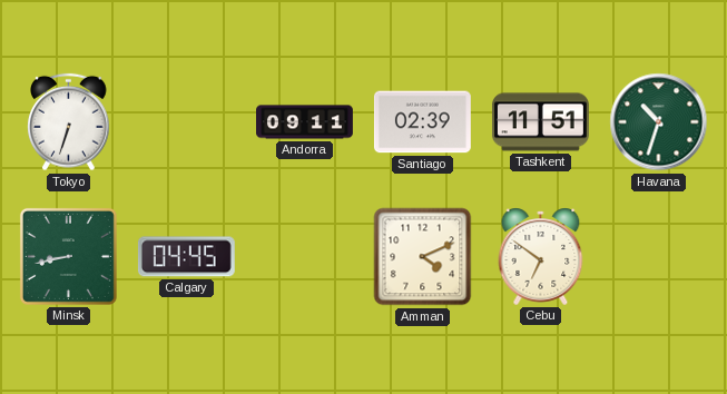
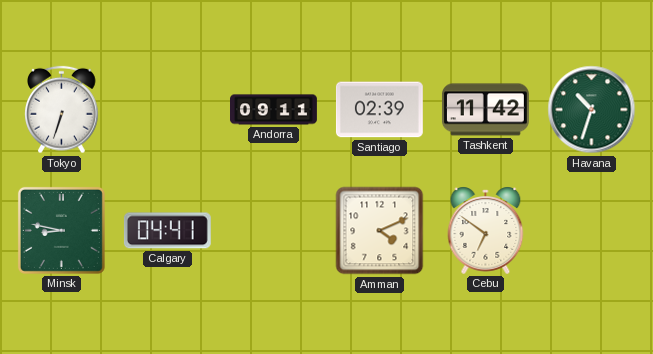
Tashkent: 11:51 -> 11:42 (485, 110)
Minsk: 8:43 -> 8:47 (61, 230)
Calgary: 04:45 -> 04:41 (167, 231)
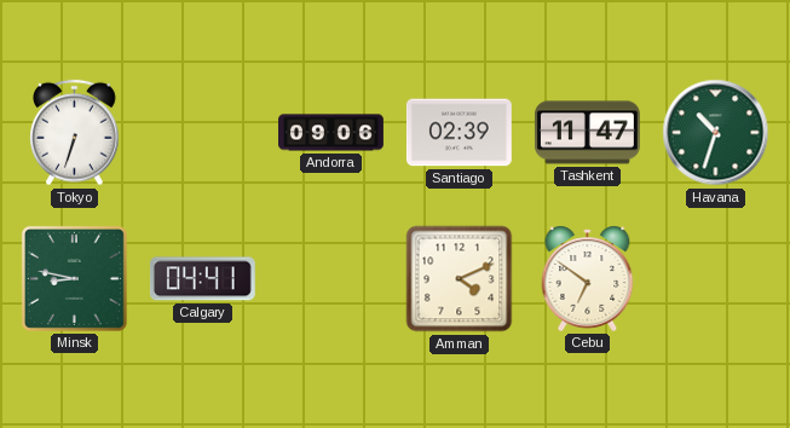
Andorra: 09:11 -> 09:06 (331, 133)
Tashkent: 11:42 -> 11:47 (587, 133)
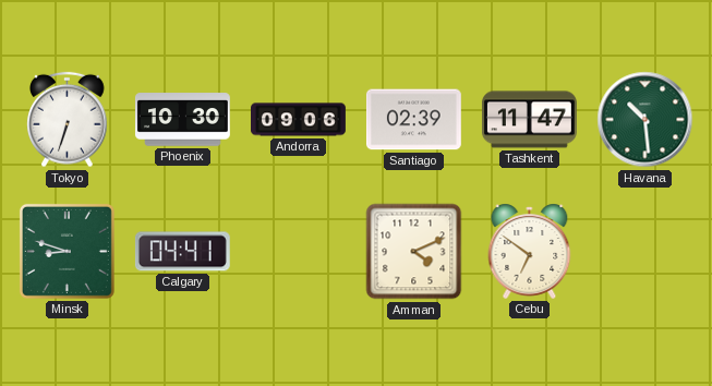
Phoenix: none -> 10:30 (183, 120)
Havana: 10:33 -> 10:29 (645, 120)
Minsk: 8:47 -> 8:48 (67, 251)
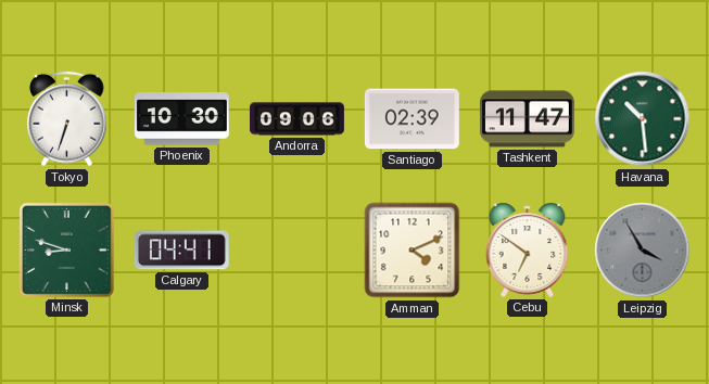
Leipzig: none -> 3:55 (643, 251)
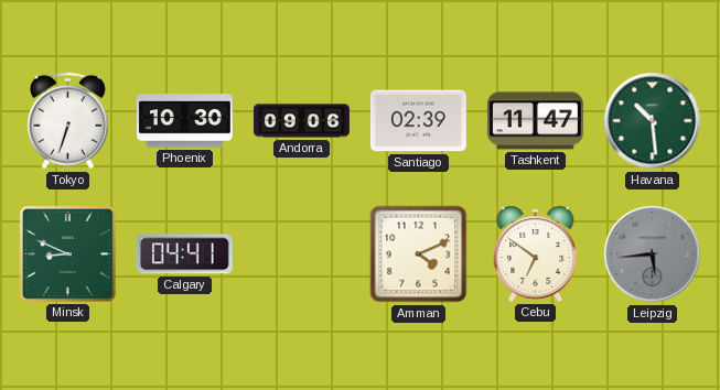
Minsk: 8:48 -> 8:49 (67, 253)
Leipzig: 3:55 -> 5:44 (653, 254)
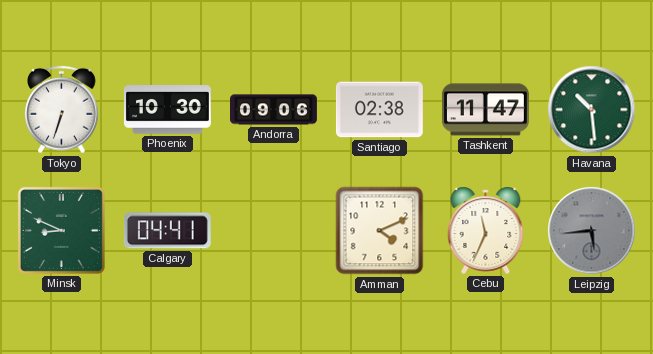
Santiago: 02:39 -> 02:38 (379, 110)
Cebu: 6:51 -> 11:34 (486, 230)
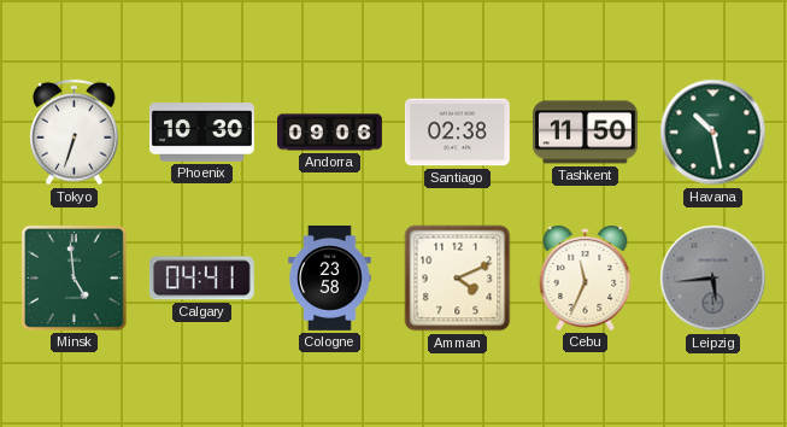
Tashkent: 11:47 -> 11:50 (585, 133)
Havana: 10:29 -> 10:28 (713, 133)
Minsk: 8:49 -> 4:59 (74, 277)
Cologne: none -> 23:58 (330, 279)
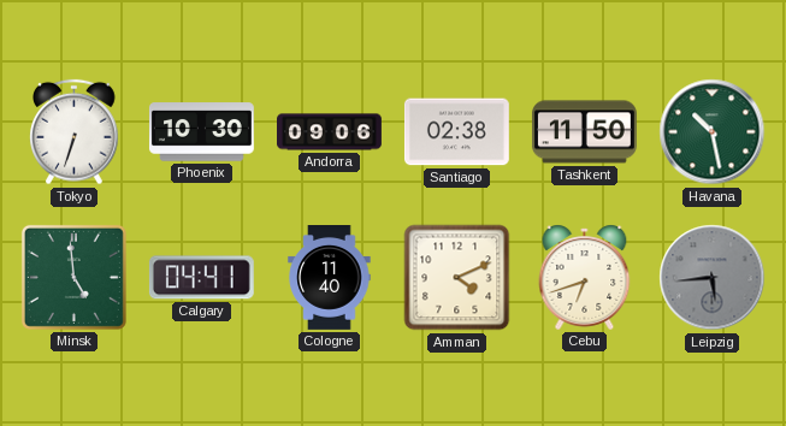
Cologne: 23:58 -> 11:40 (330, 278)
Cebu: 11:34 -> 6:42 (585, 277)
